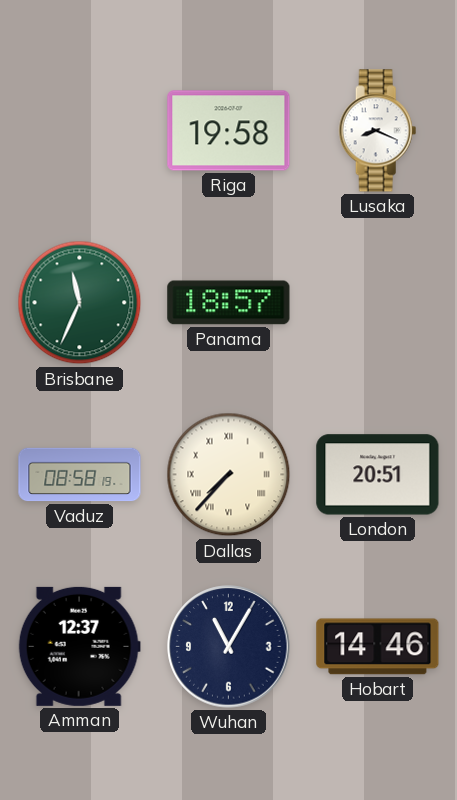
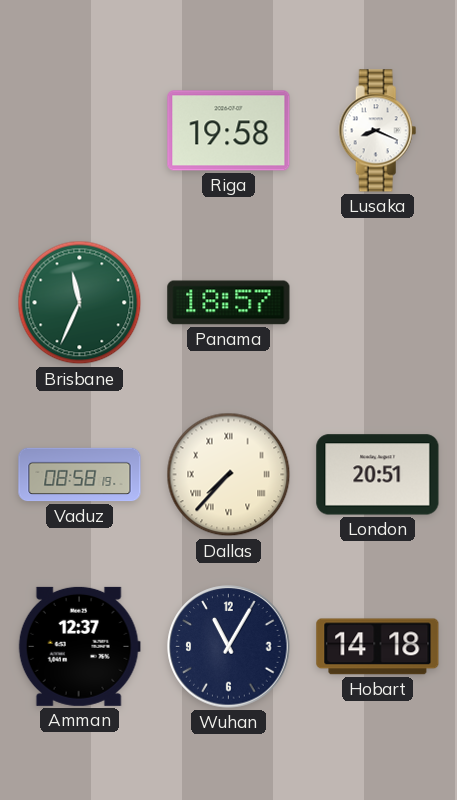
Hobart: 14:46 -> 14:18 (378, 647)
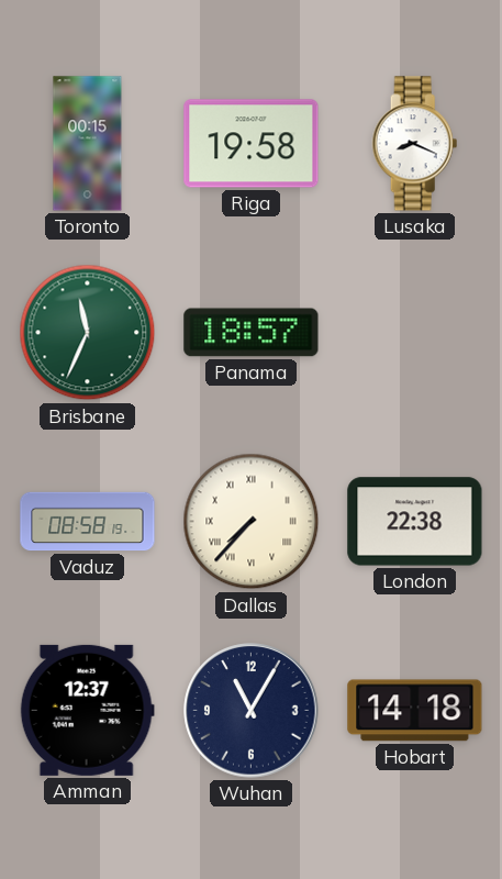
Toronto: none -> 00:15 (88, 144)
London: 20:51 -> 22:38 (415, 522)
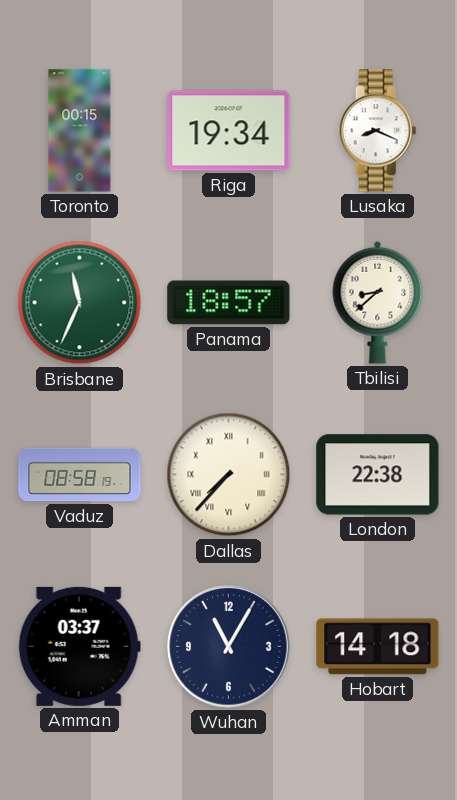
Riga: 19:58 -> 19:34 (229, 131)
Tbilisi: none -> 8:38 (378, 302)
Amman: 12:37 -> 03:37 (79, 646)
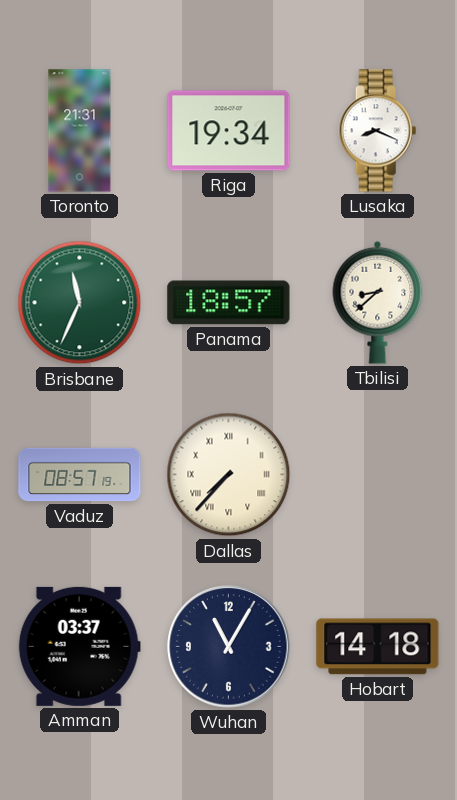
Toronto: 00:15 -> 21:31 (80, 131)
Vaduz: 08:58 -> 08:57 (80, 475)
London: 22:38 -> none (378, 475)
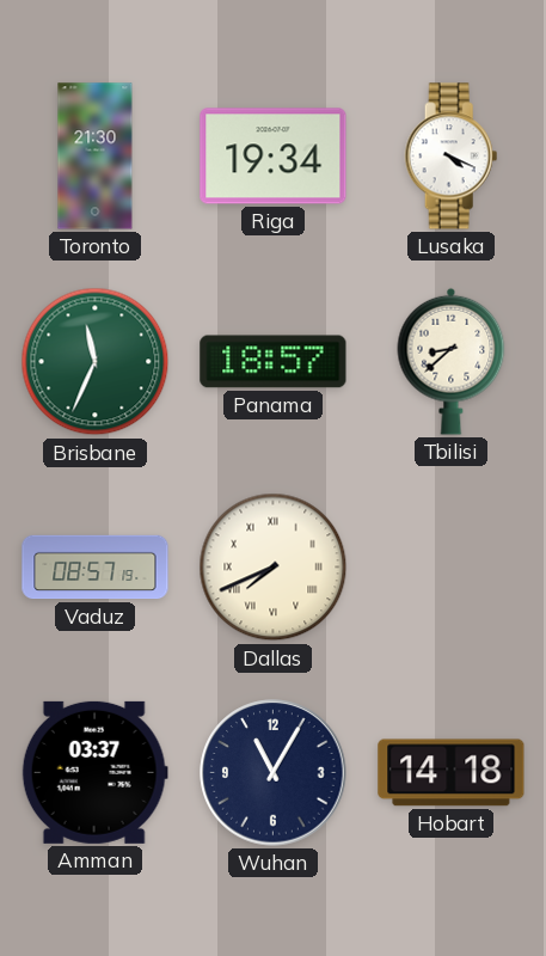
Toronto: 21:31 -> 21:30 (96, 157)
Lusaka: 8:19 -> 4:19 (452, 157)
Dallas: 7:37 -> 7:41 (274, 568)
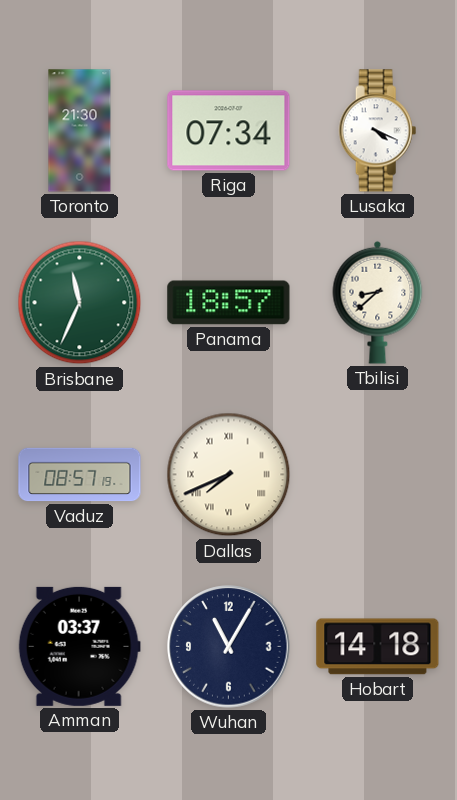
Riga: 19:34 -> 07:34 (229, 131)
